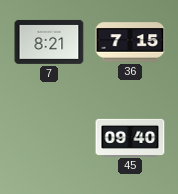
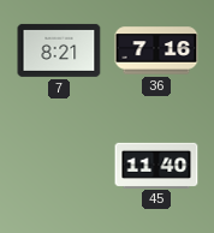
36: 7:15 -> 7:16 (156, 50)
45: 09:40 -> 11:40 (156, 165)
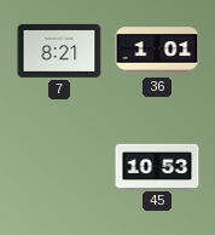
36: 7:16 -> 1:01 (157, 51)
45: 11:40 -> 10:53 (157, 166)
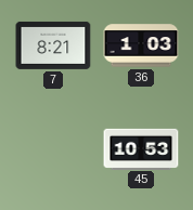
36: 1:01 -> 1:03 (141, 45)
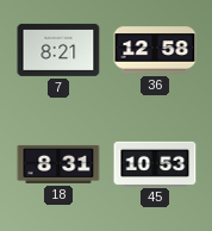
36: 1:03 -> 12:58 (155, 50)
18: none -> 8:31 (58, 164)
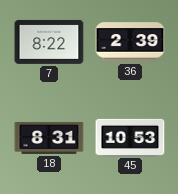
7: 8:21 -> 8:22 (49, 42)
36: 12:58 -> 2:39 (130, 42)
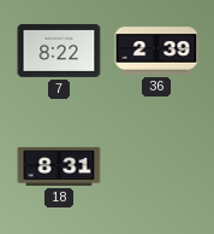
45: 10:53 -> none (130, 137)
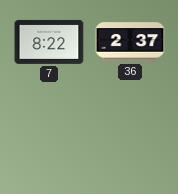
36: 2:39 -> 2:37 (130, 42)
18: 8:31 -> none (59, 166)
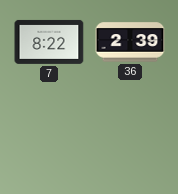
36: 2:37 -> 2:39 (130, 42)
